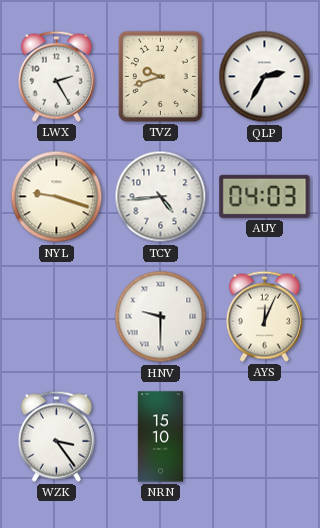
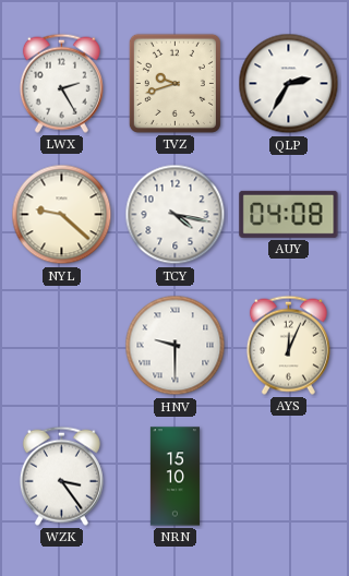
NYL: 9:18 -> 9:22 (62, 215)
TCY: 4:44 -> 4:17 (176, 215)
AUY: 04:03 -> 04:08 (289, 214)
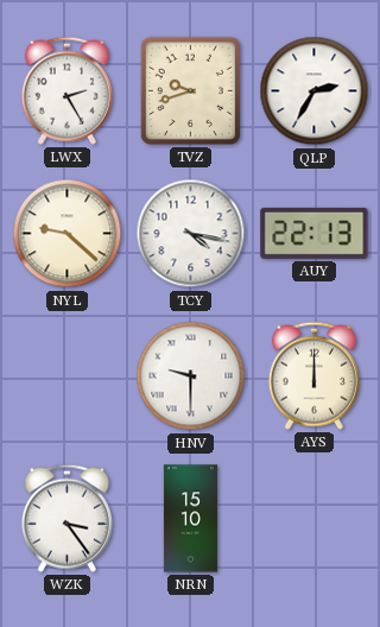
AUY: 04:08 -> 22:13 (315, 233)
AYS: 12:04 -> 12:00 (313, 375)
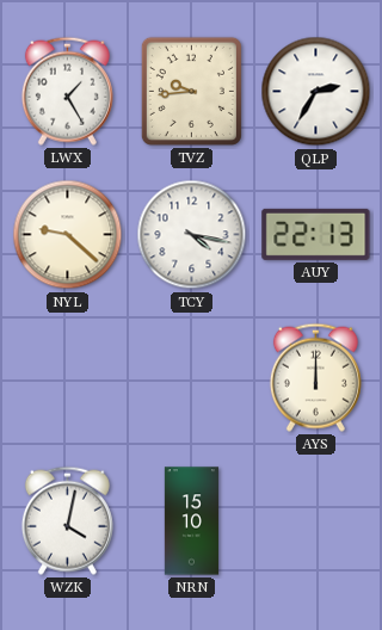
LWX: 2:25 -> 1:25 (67, 91)
TVZ: 9:42 -> 9:44 (191, 91)
HNV: 9:30 -> none (191, 376)
WZK: 3:24 -> 4:02 (67, 520)
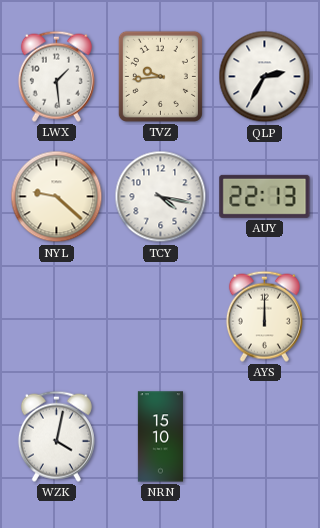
LWX: 1:25 -> 1:29 (56, 76)
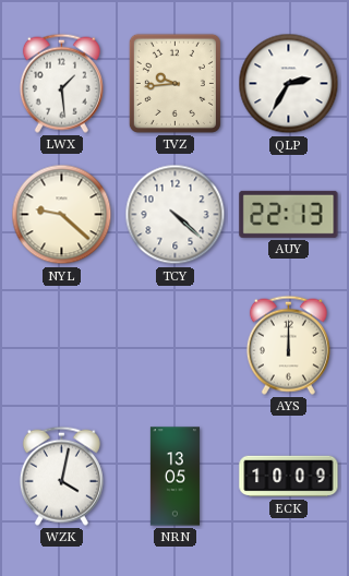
TCY: 4:17 -> 4:22 (176, 215)
NRN: 15:10 -> 13:05 (174, 477)
ECK: none -> 10:09 (289, 477)
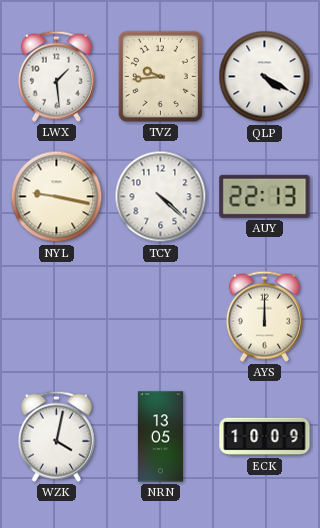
QLP: 2:35 -> 4:20 (265, 77)
NYL: 9:22 -> 9:17 (57, 197)
